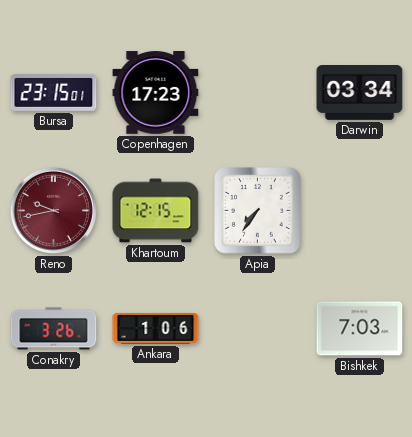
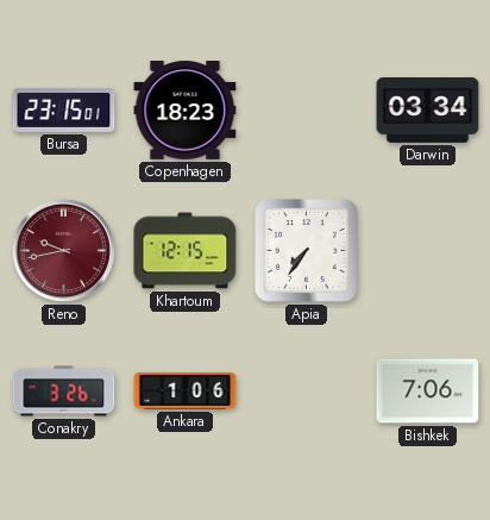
Copenhagen: 17:23 -> 18:23 (186, 111)
Bishkek: 7:03 -> 7:06 (428, 391)
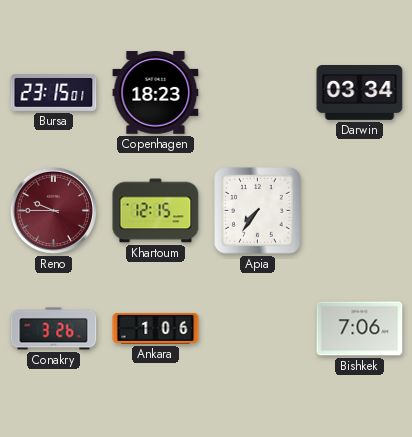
Reno: 9:43 -> 9:45 (53, 210)
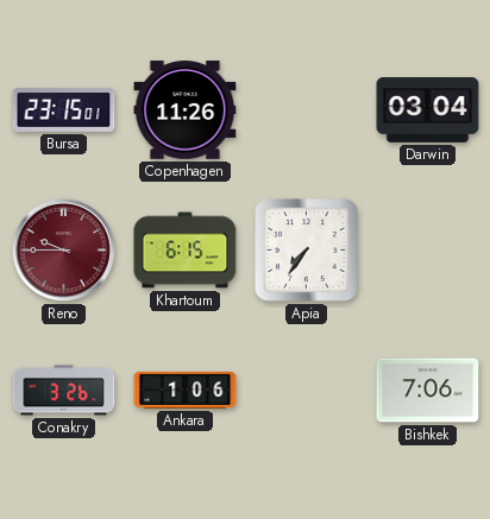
Copenhagen: 18:23 -> 11:26 (186, 110)
Darwin: 03:34 -> 03:04 (428, 110)
Khartoum: 12:15 -> 6:15 (186, 251)
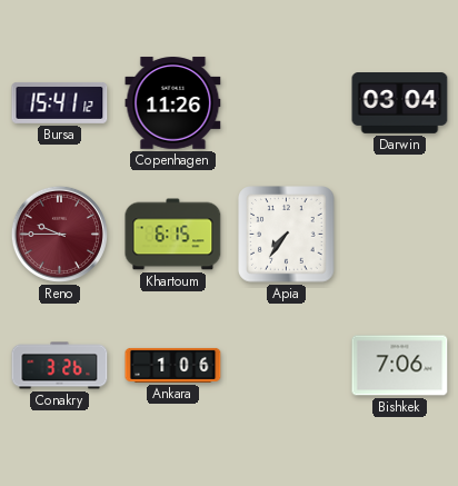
Bursa: 23:15 -> 15:41 (60, 102)
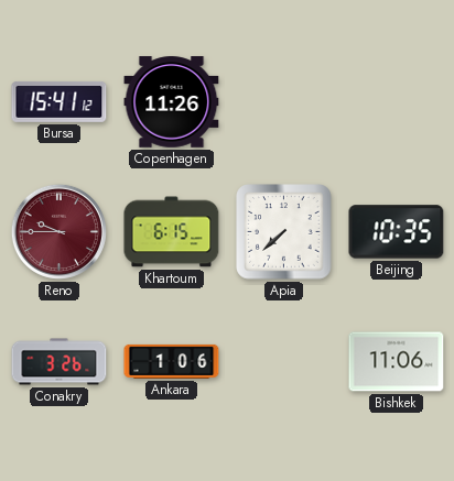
Darwin: 03:04 -> none (400, 103)
Apia: 7:36 -> 7:38 (284, 232)
Beijing: none -> 10:35 (397, 232)
Bishkek: 7:06 -> 11:06 (397, 362)
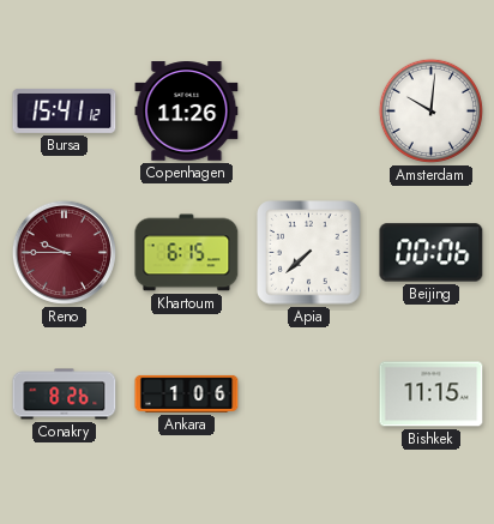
Amsterdam: none -> 10:01 (430, 110)
Beijing: 10:35 -> 00:06 (432, 253)
Conakry: 3:26 -> 8:26 (65, 394)
Bishkek: 11:06 -> 11:15 (432, 394)
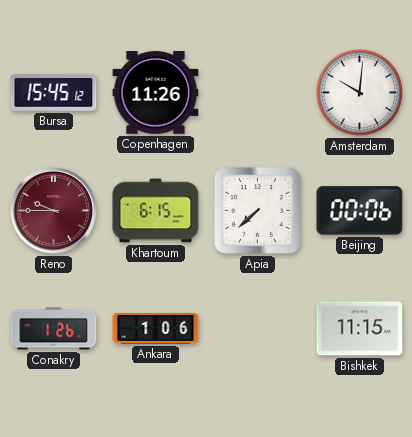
Bursa: 15:41 -> 15:45 (54, 92)
Conakry: 8:26 -> 1:26 (54, 329)
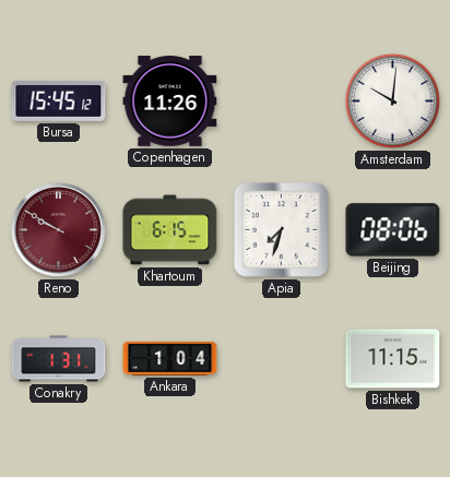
Reno: 9:45 -> 9:50 (58, 229)
Apia: 7:38 -> 7:33 (282, 230)
Beijing: 00:06 -> 08:06 (393, 230)
Conakry: 1:26 -> 1:31 (59, 359)
Ankara: 1:06 -> 1:04 (170, 358)
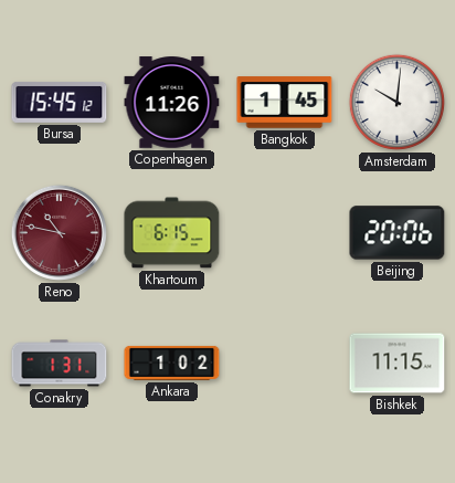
Bangkok: none -> 1:45 (285, 103)
Reno: 9:50 -> 10:47 (59, 232)
Apia: 7:33 -> none (282, 230)
Beijing: 08:06 -> 20:06 (398, 233)
Ankara: 1:04 -> 1:02 (172, 363)
